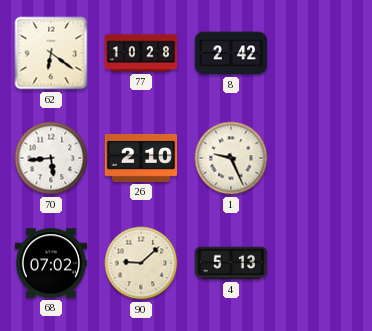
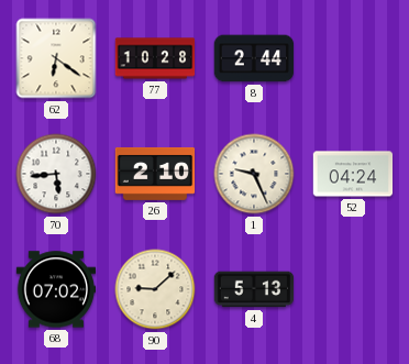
8: 2:42 -> 2:44 (254, 58)
52: none -> 04:24 (353, 174)
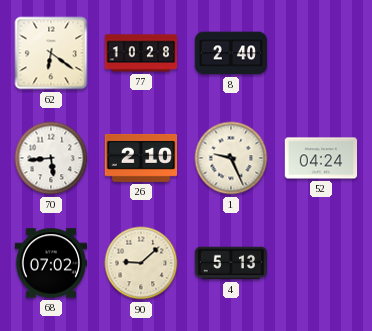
8: 2:44 -> 2:40 (231, 53)
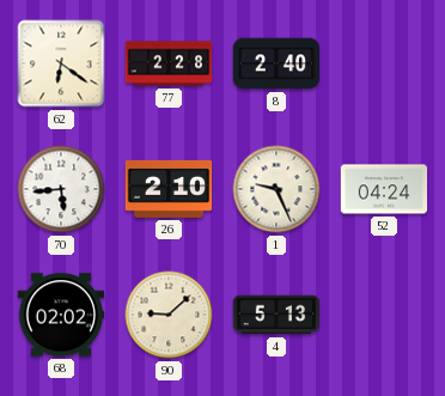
77: 10:28 -> 2:28 (169, 63)
68: 07:02 -> 02:02 (61, 315)
